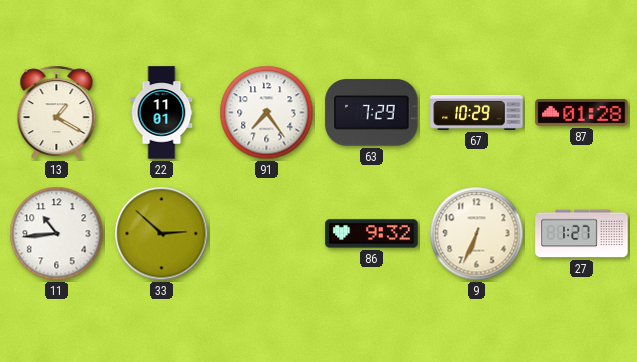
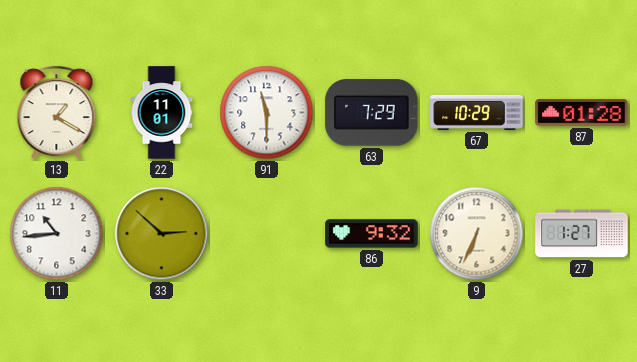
91: 7:24 -> 11:30 (267, 113)
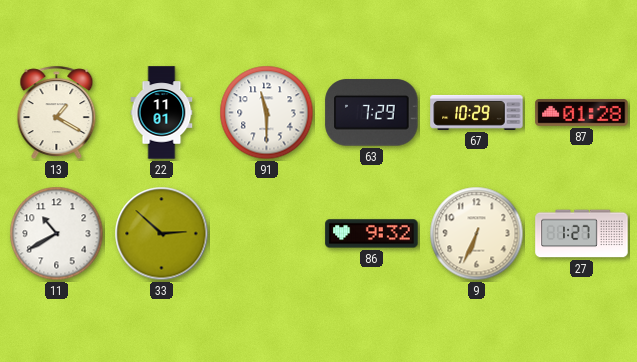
11: 10:44 -> 10:40 (57, 234)
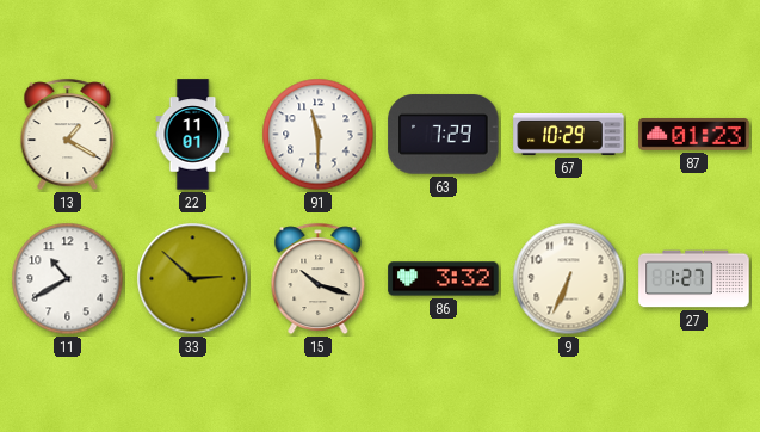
87: 01:28 -> 01:23 (694, 135)
15: none -> 10:18 (319, 279)
86: 9:32 -> 3:32 (444, 279)
